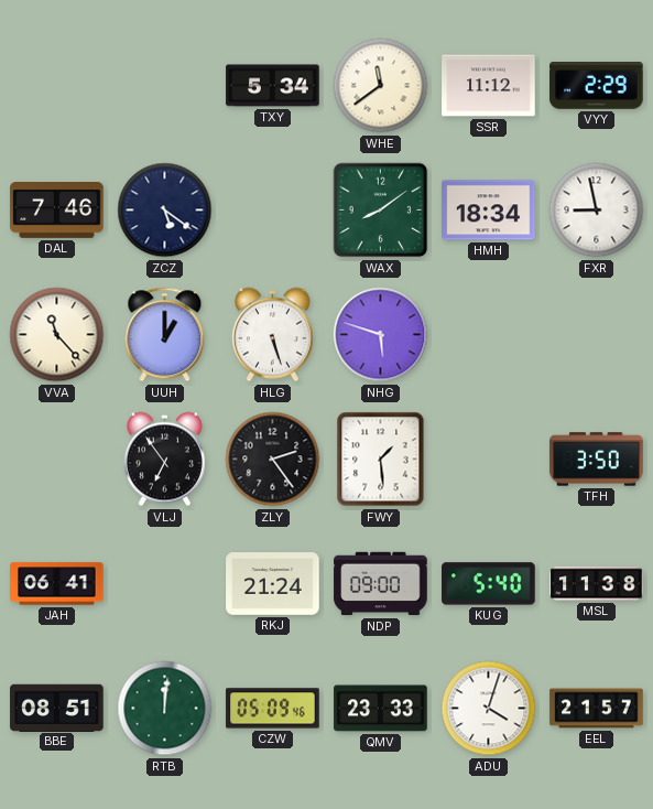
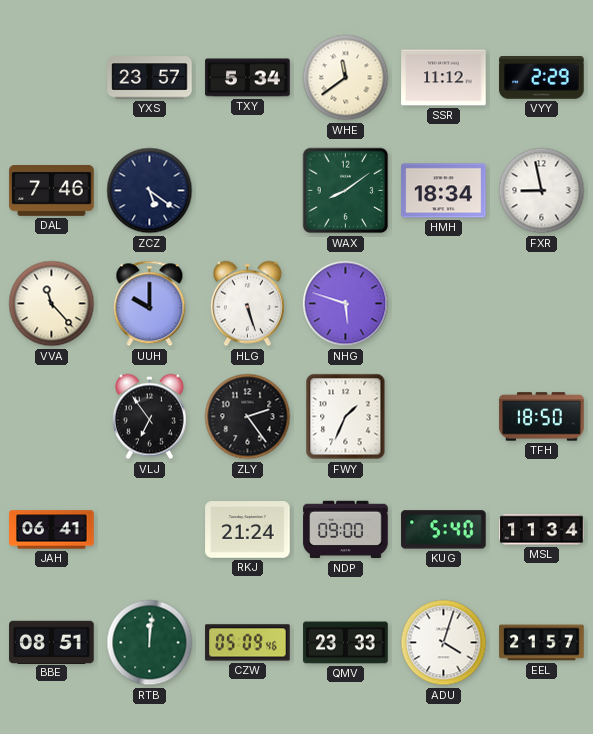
YXS: none -> 23:57 (150, 78)
UUH: 1:00 -> 10:00 (150, 304)
FWY: 1:29 -> 1:34 (346, 417)
TFH: 3:50 -> 18:50 (542, 417)
MSL: 11:38 -> 11:34 (542, 530)
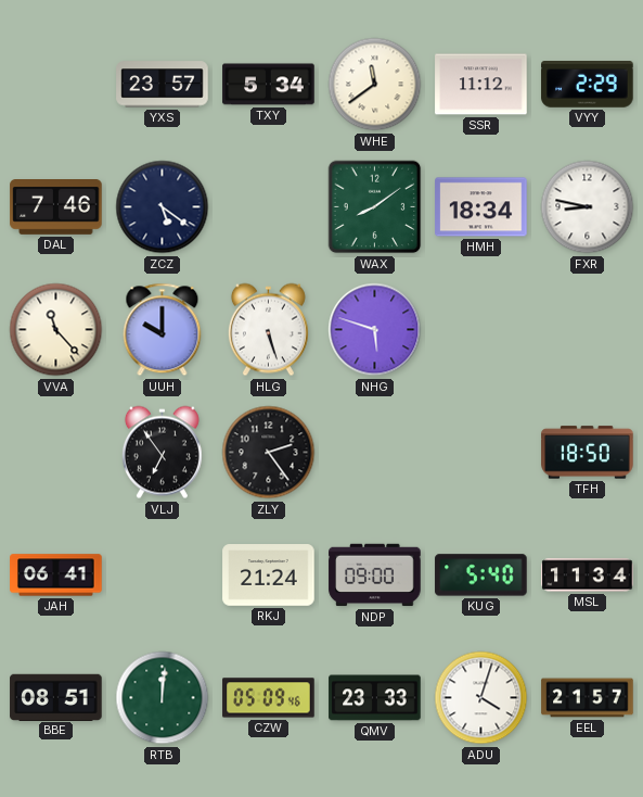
FXR: 8:58 -> 8:47 (588, 207)
FWY: 1:34 -> none (346, 417)
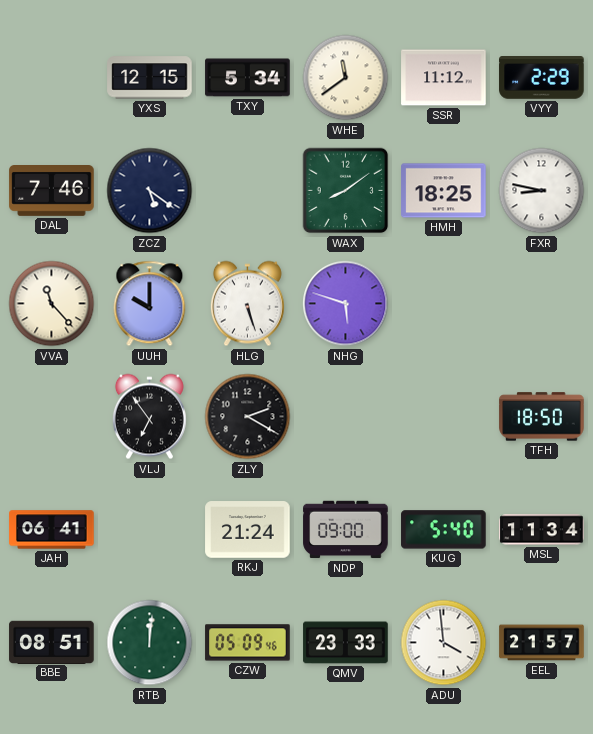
YXS: 23:57 -> 12:15 (150, 78)
HMH: 18:34 -> 18:25 (444, 191)
ZLY: 2:24 -> 2:20 (248, 417)
ADU: 4:03 -> 3:59 (444, 643)
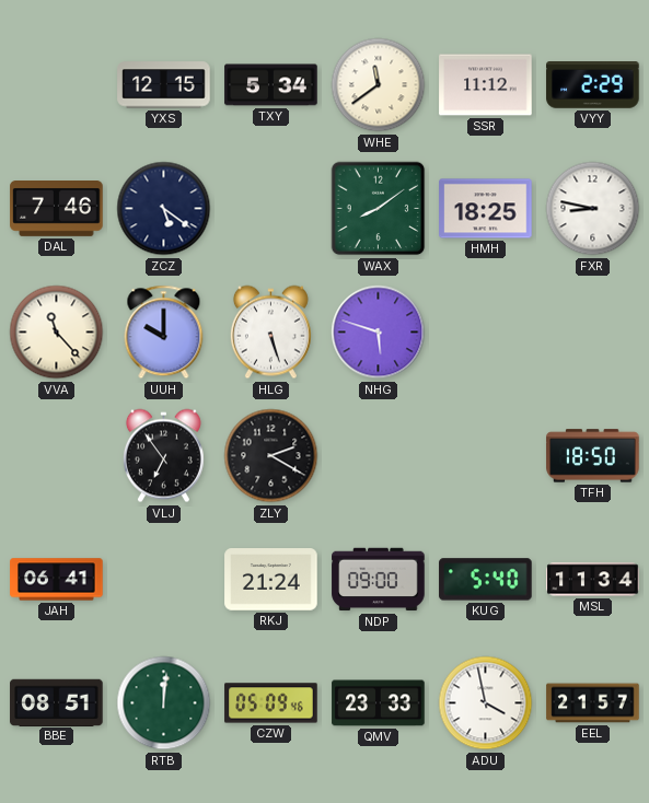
ADU: 3:59 -> 3:58 (486, 703)
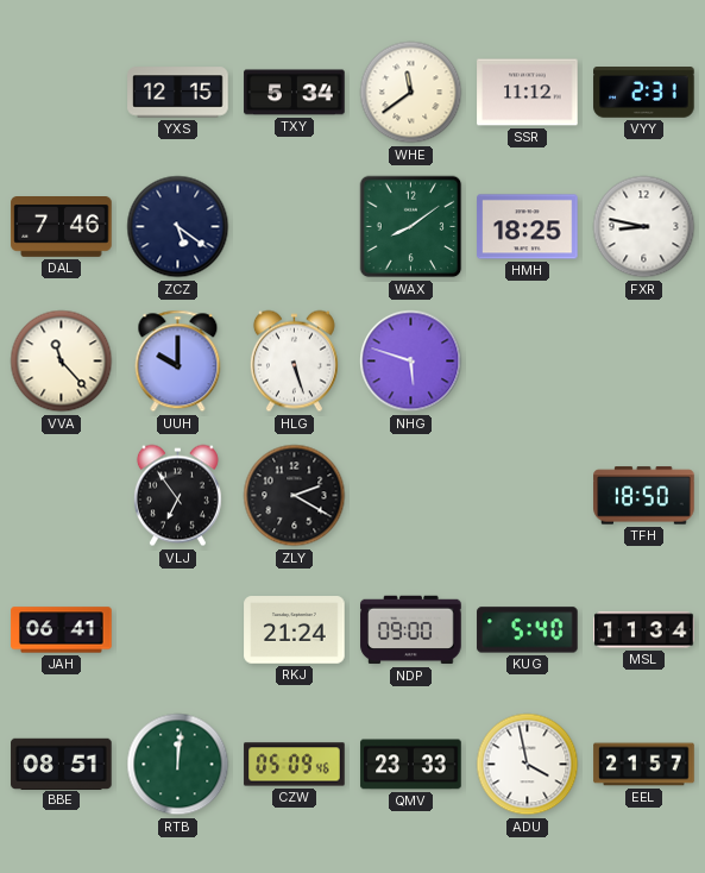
VYY: 2:29 -> 2:31 (644, 93)
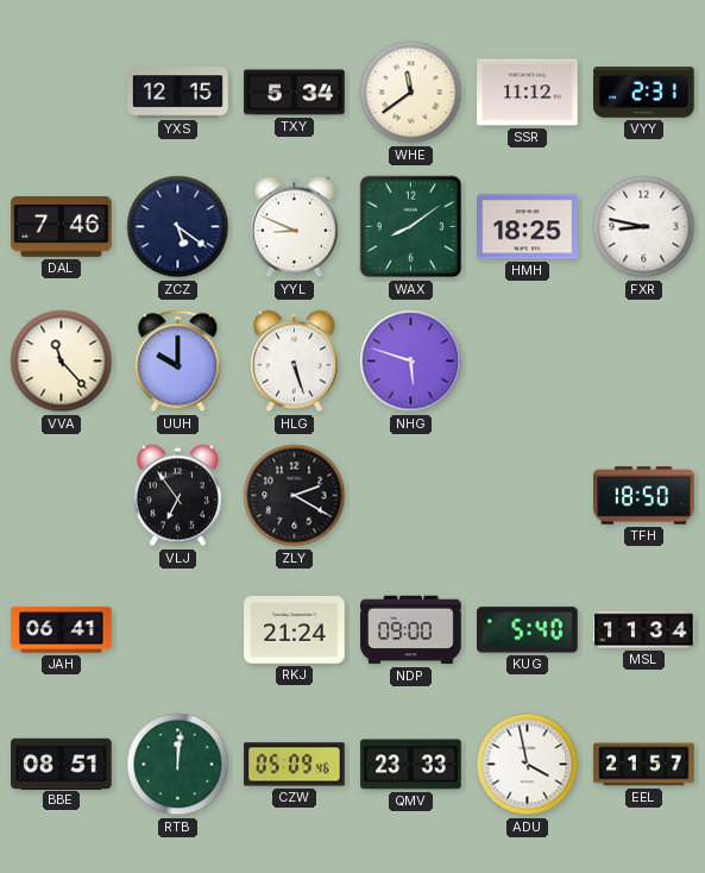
YYL: none -> 8:49 (294, 227)
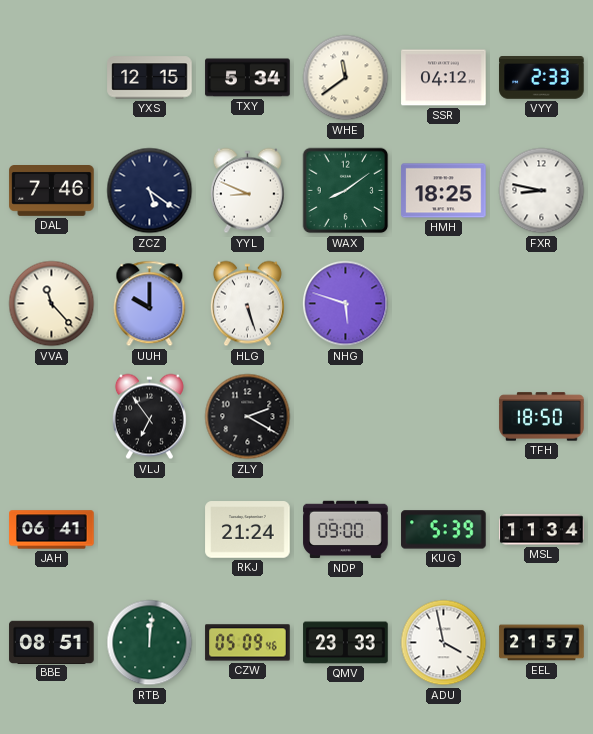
SSR: 11:12 -> 04:12 (444, 78)
VYY: 2:31 -> 2:33 (542, 78)
KUG: 5:40 -> 5:39 (444, 530)
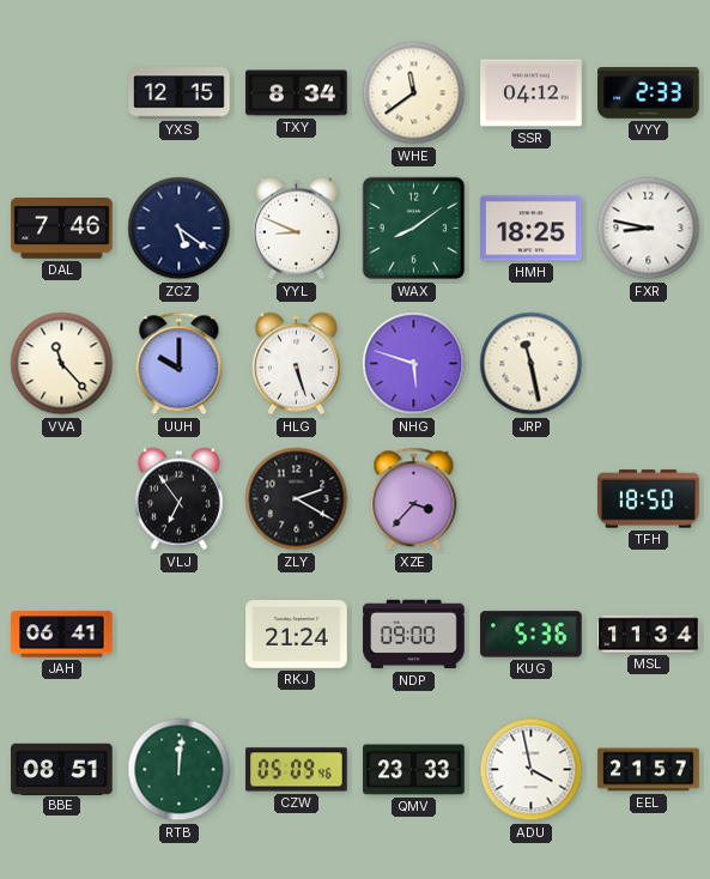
TXY: 5:34 -> 8:34 (297, 93)
JRP: none -> 11:28 (532, 364)
XZE: none -> 3:37 (414, 499)
KUG: 5:39 -> 5:36 (532, 635)
